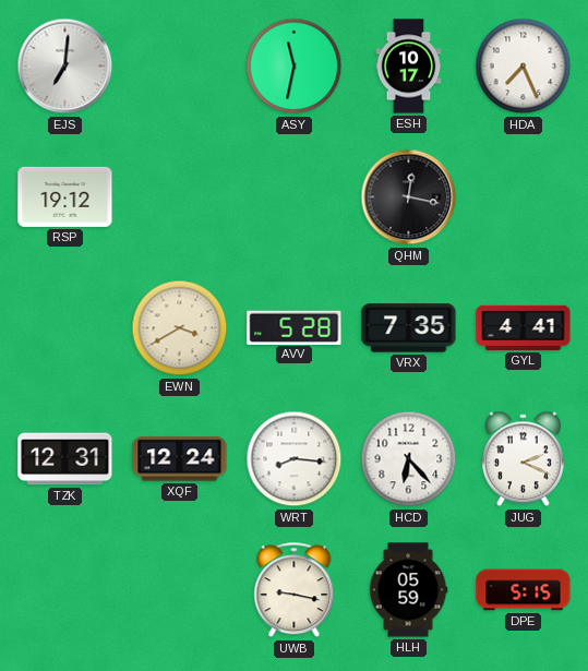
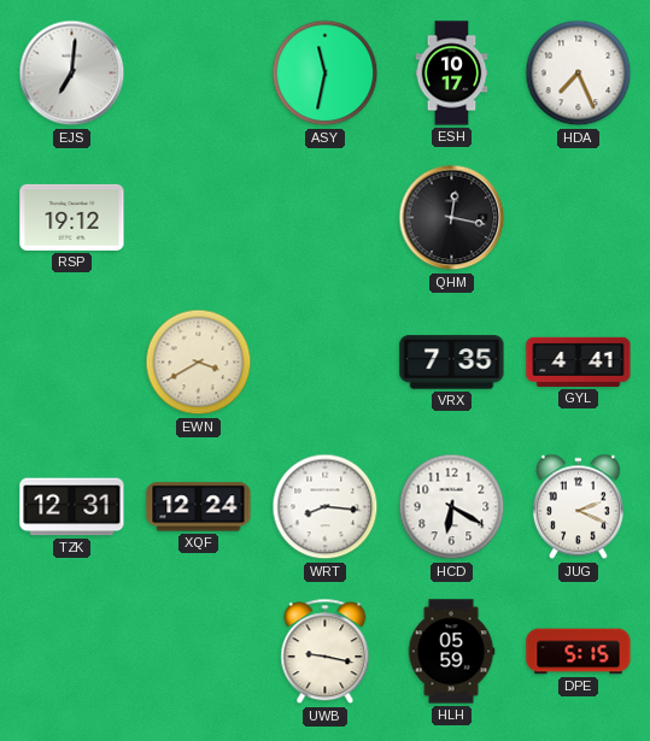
AVV: 5:28 -> none (295, 327)
HCD: 6:23 -> 6:20 (452, 507)
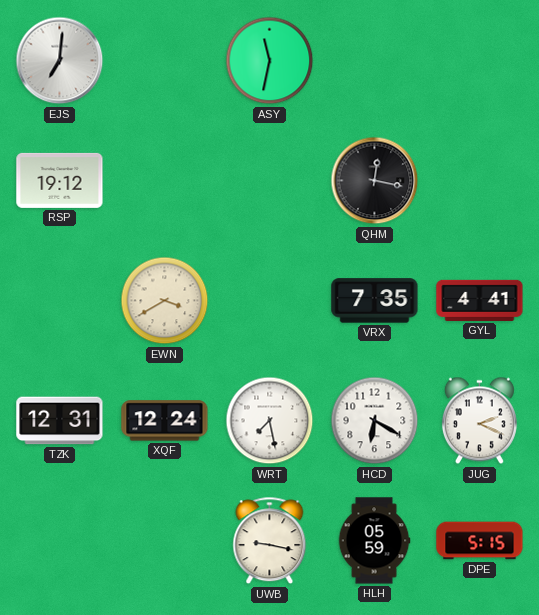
ESH: 10:17 -> none (452, 73)
HDA: 7:26 -> none (579, 73)
WRT: 8:16 -> 7:28 (270, 421)
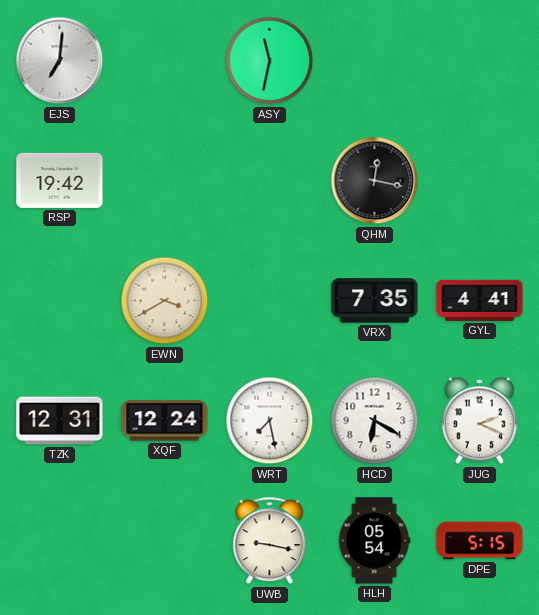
RSP: 19:12 -> 19:42 (60, 180)
HLH: 05:59 -> 05:54 (374, 541)
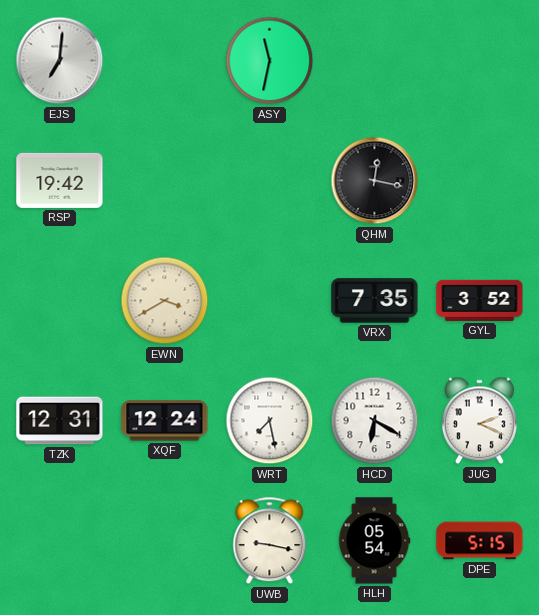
GYL: 4:41 -> 3:52 (480, 300)
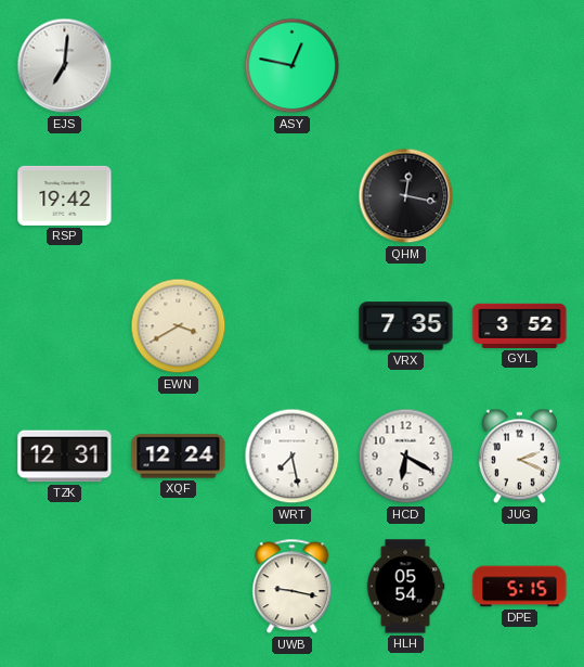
ASY: 11:32 -> 12:47 (293, 66)
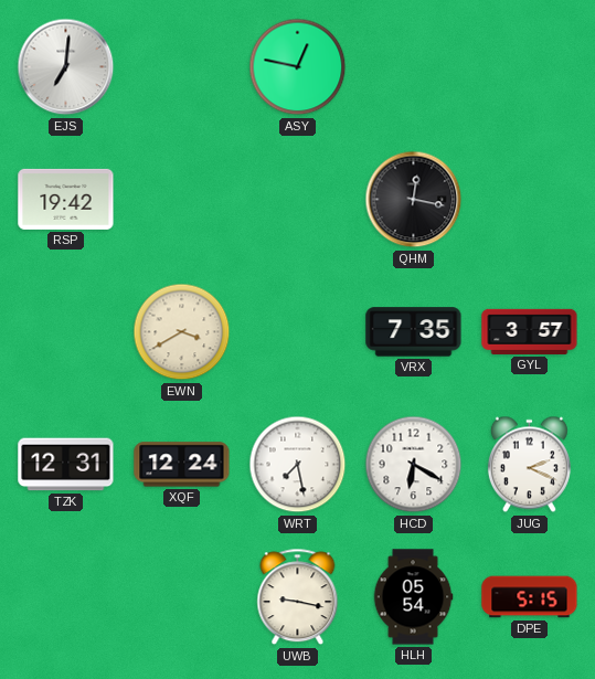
GYL: 3:52 -> 3:57 (530, 331)
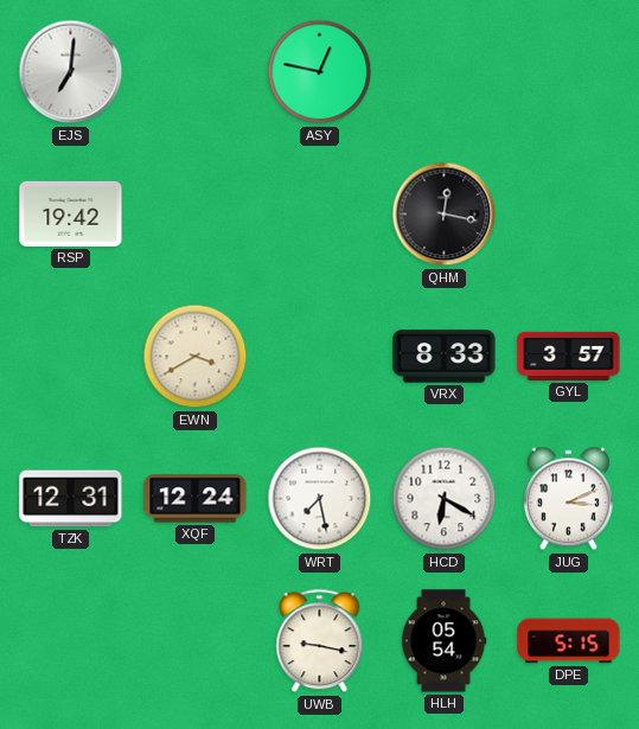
VRX: 7:35 -> 8:33 (445, 357)
JUG: 2:19 -> 3:11 (568, 499)
